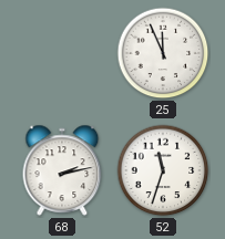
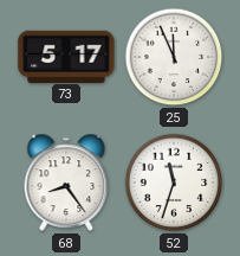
73: none -> 5:17 (66, 56)
68: 2:13 -> 8:24 (66, 183)
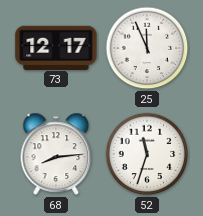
73: 5:17 -> 12:17 (56, 47)
68: 8:24 -> 8:14 (56, 154)
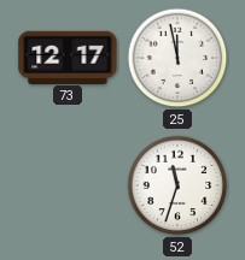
25: 11:56 -> 11:58 (177, 58)
68: 8:14 -> none (56, 154)
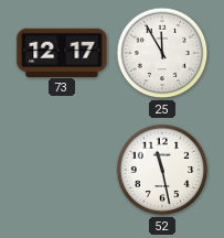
25: 11:58 -> 11:55 (162, 53)
52: 11:33 -> 11:28 (162, 170)
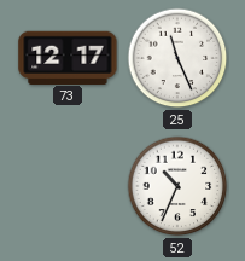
25: 11:55 -> 11:26 (177, 58)
52: 11:28 -> 10:34 (177, 186)
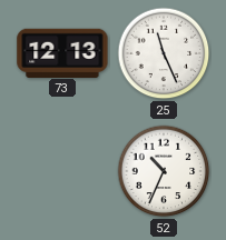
73: 12:17 -> 12:13 (62, 52)
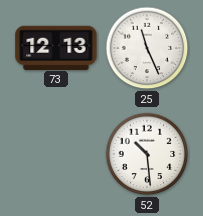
52: 10:34 -> 10:29 (147, 154)
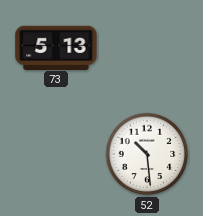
73: 12:13 -> 5:13 (56, 47)
25: 11:26 -> none (147, 48)
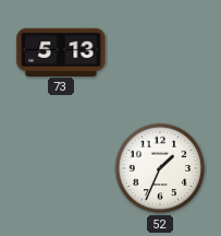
52: 10:29 -> 1:34 (160, 168)
